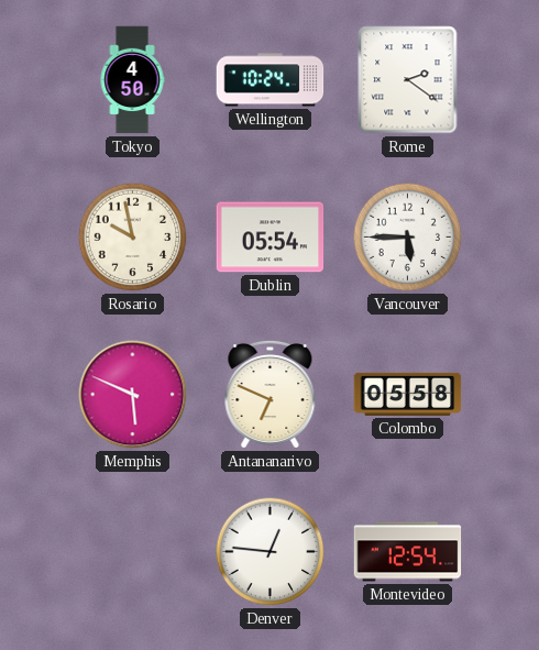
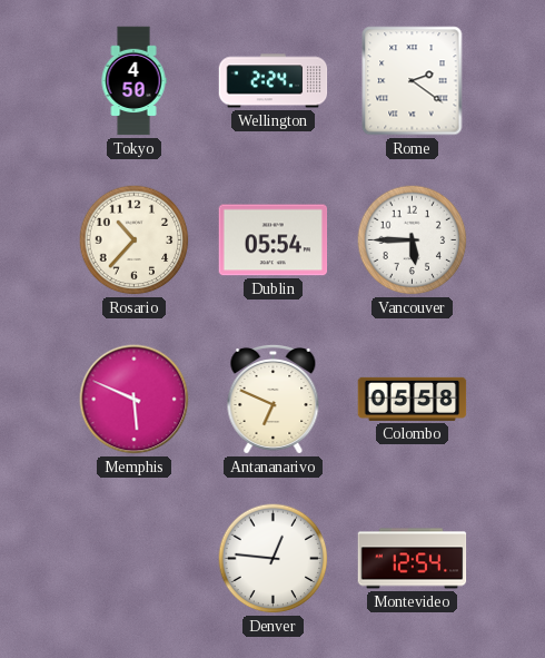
Wellington: 10:24 -> 2:24 (274, 81)
Rosario: 9:58 -> 10:37 (135, 240)
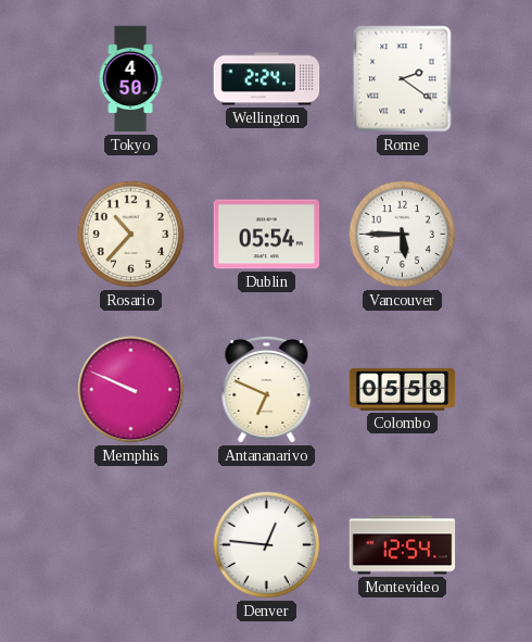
Memphis: 5:49 -> 9:49 (131, 390)
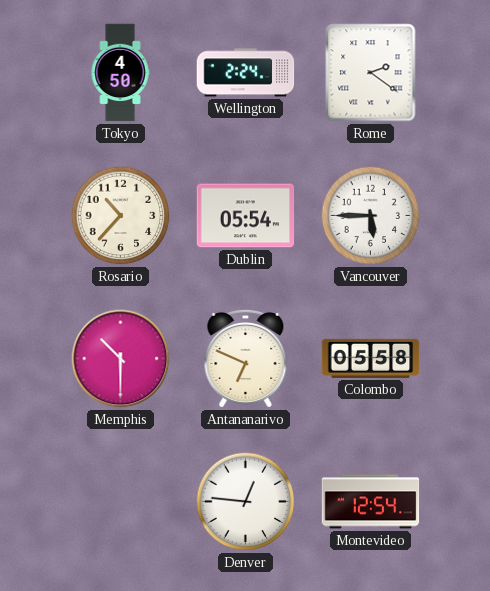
Memphis: 9:49 -> 10:30 (121, 359)
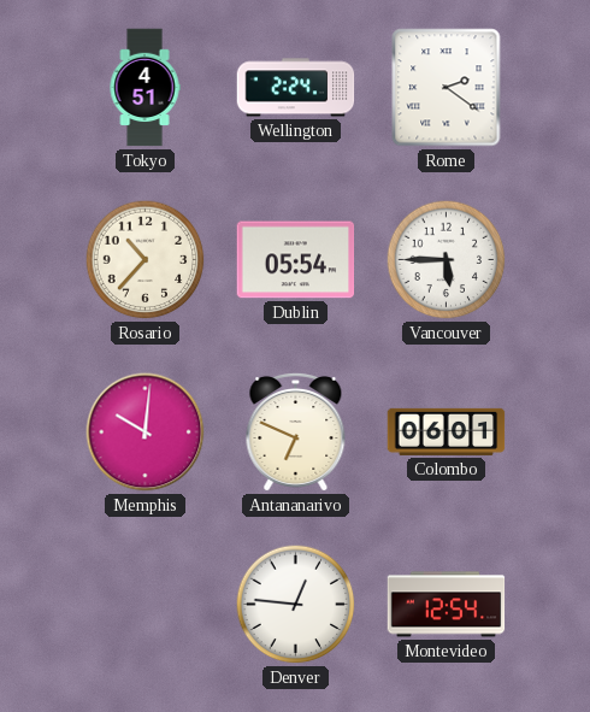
Tokyo: 4:50 -> 4:51 (144, 88)
Memphis: 10:30 -> 10:01 (146, 433)
Colombo: 05:58 -> 06:01 (447, 431)
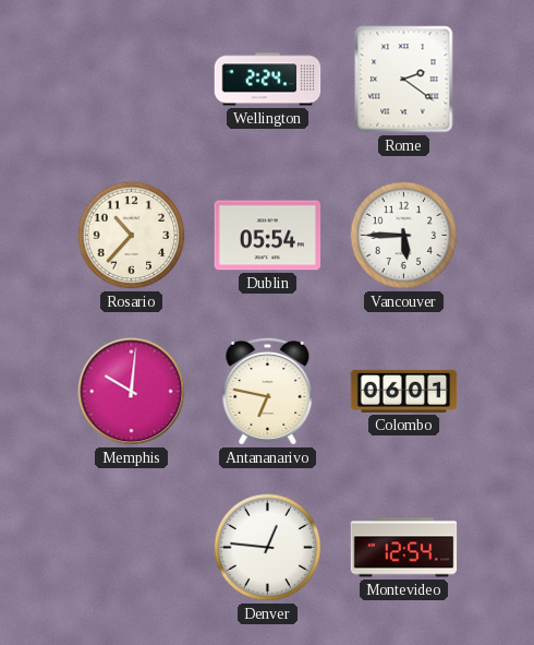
Tokyo: 4:51 -> none (144, 88)
Antananarivo: 6:49 -> 6:47 (268, 391)
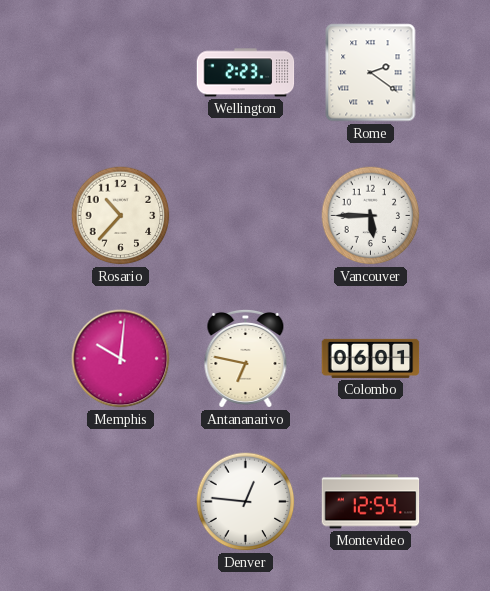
Wellington: 2:24 -> 2:23 (246, 73)
Dublin: 05:54 -> none (268, 236)
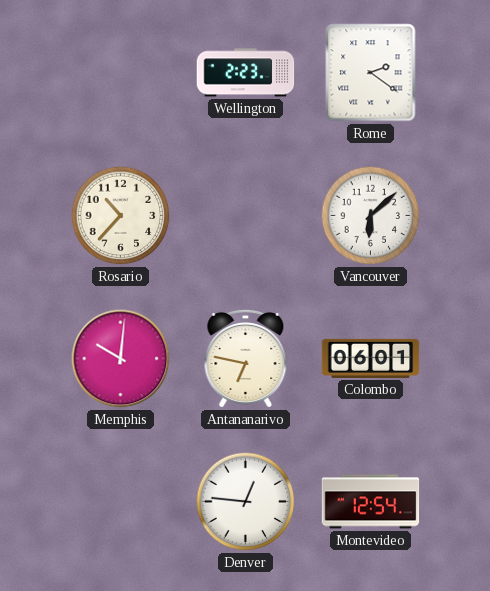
Vancouver: 5:45 -> 6:08 (371, 216)
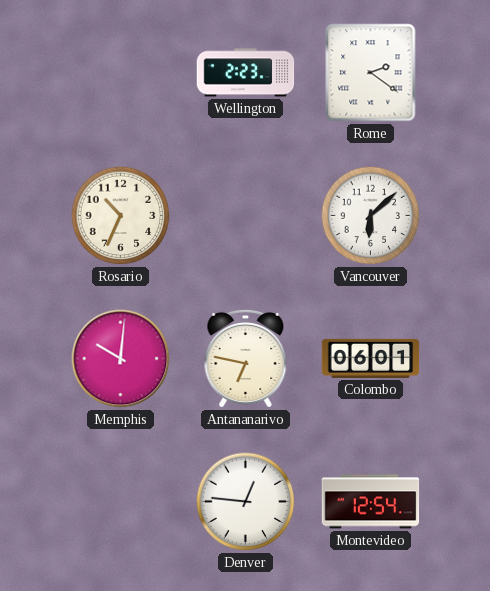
Rosario: 10:37 -> 10:34 (121, 216)
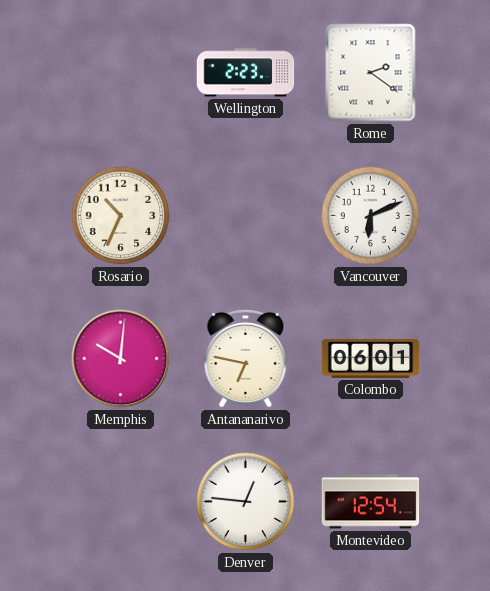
Vancouver: 6:08 -> 6:11 (371, 216)
